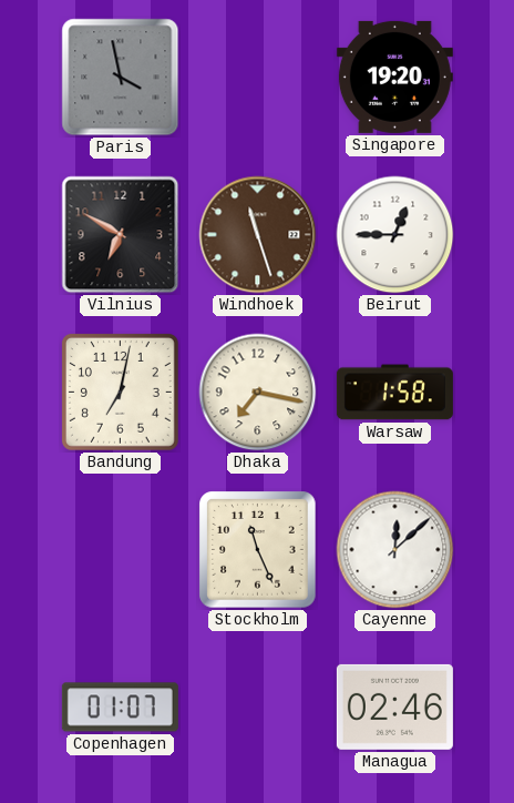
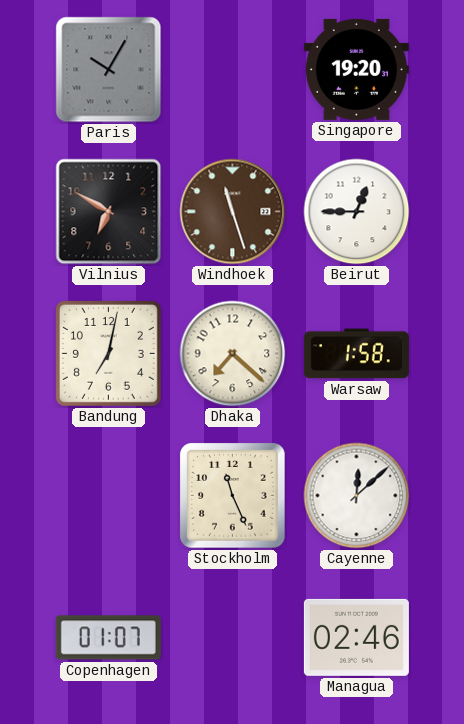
Paris: 3:58 -> 10:05 (109, 70)
Dhaka: 7:17 -> 7:22 (233, 354)
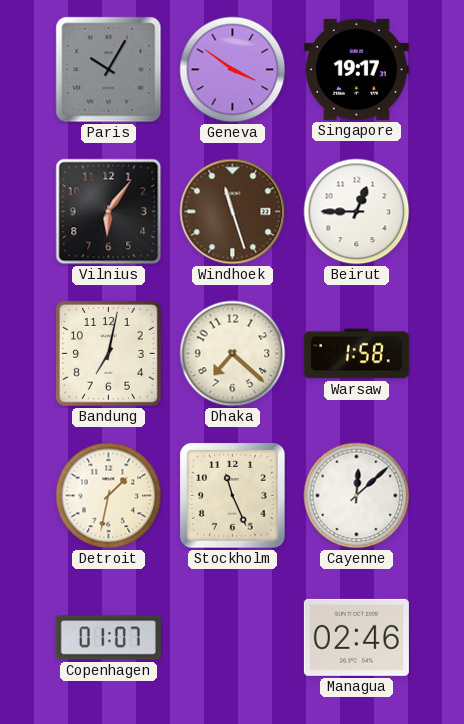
Geneva: none -> 3:51 (233, 70)
Singapore: 19:20 -> 19:17 (356, 69)
Vilnius: 6:50 -> 6:06 (109, 212)
Detroit: none -> 1:32 (109, 496)
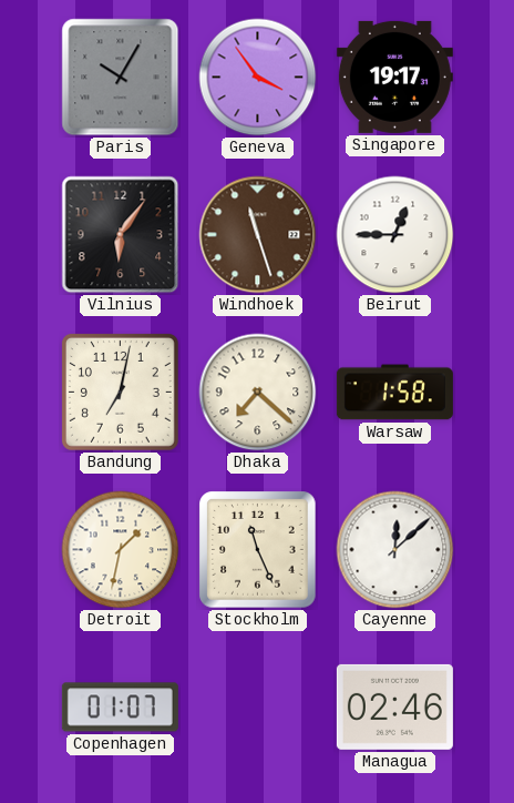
Geneva: 3:51 -> 3:54 (258, 78)
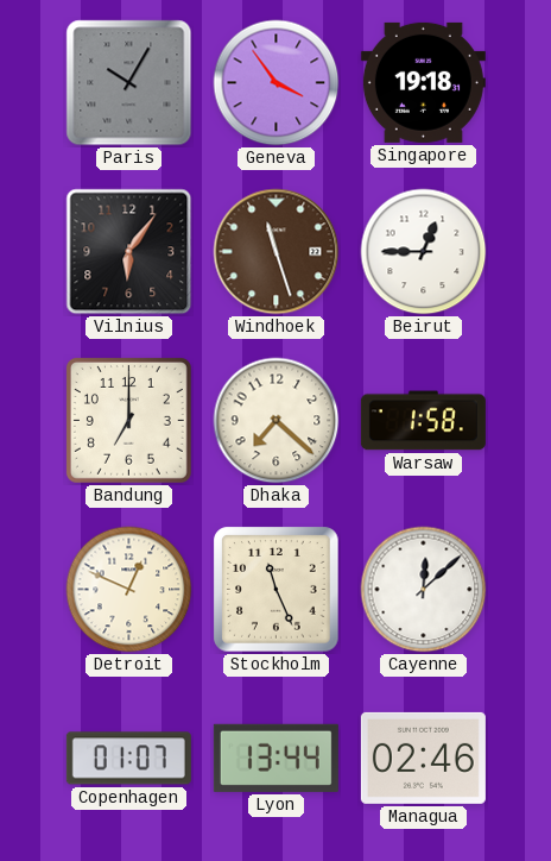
Singapore: 19:17 -> 19:18 (423, 82)
Bandung: 7:02 -> 7:00 (128, 420)
Detroit: 1:32 -> 12:49 (129, 590)
Lyon: none -> 13:44 (275, 758)
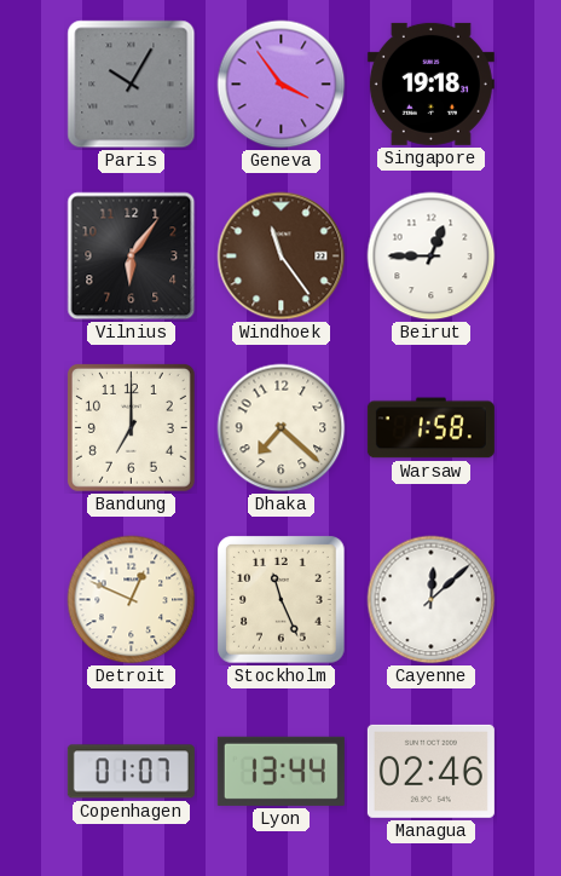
Windhoek: 11:27 -> 11:24 (282, 257)
